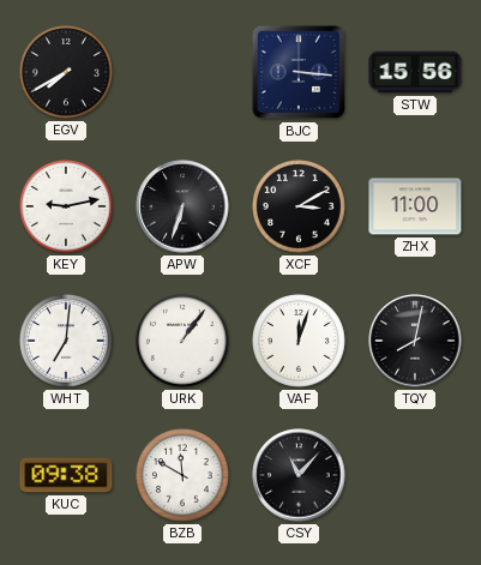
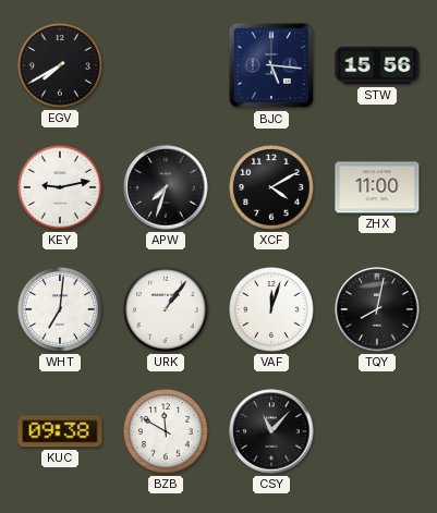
BJC: 3:16 -> 5:16 (271, 65)
APW: 6:33 -> 7:33 (166, 187)
XCF: 3:10 -> 4:10 (272, 188)
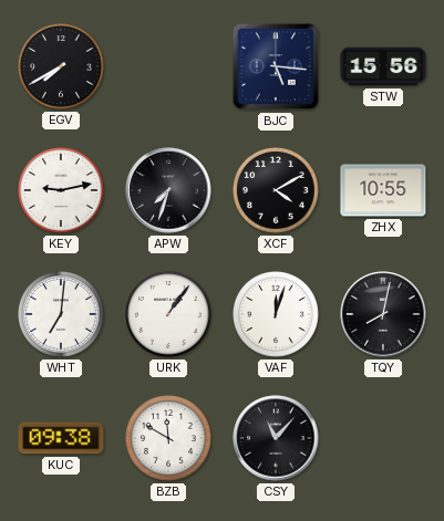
ZHX: 11:00 -> 10:55 (383, 190)
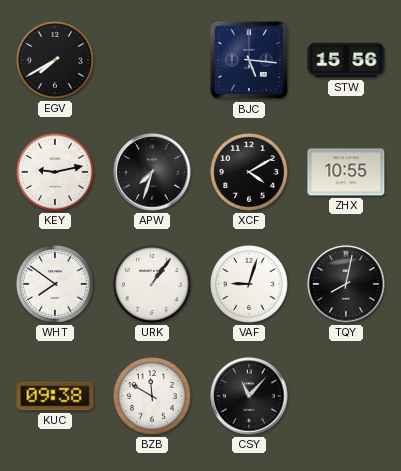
WHT: 7:01 -> 7:51 (56, 285)
VAF: 12:03 -> 9:03 (250, 285)
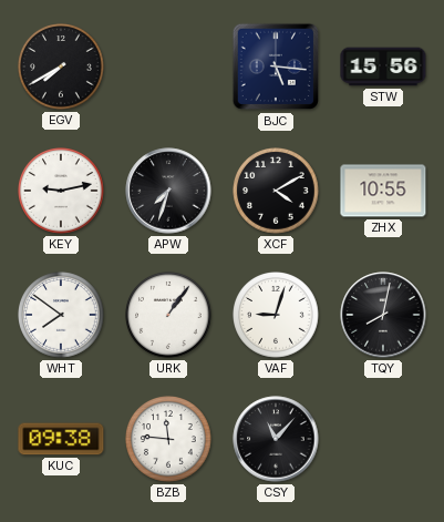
BZB: 11:50 -> 11:46 (169, 440)
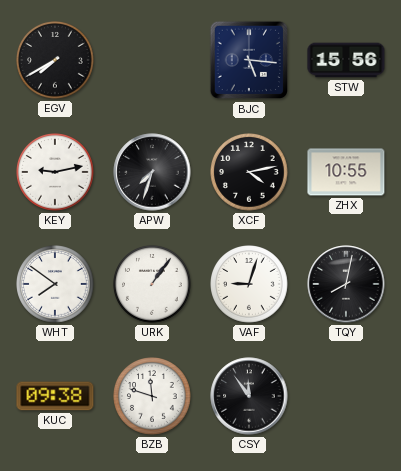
XCF: 4:10 -> 4:13 (250, 173)
BZB: 11:46 -> 11:48 (153, 397)
CSY: 11:07 -> 11:54 (249, 396)
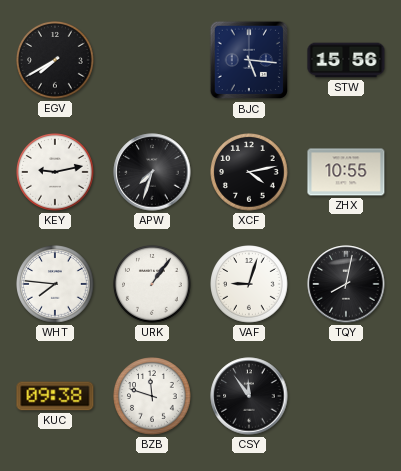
WHT: 7:51 -> 7:46 (56, 285)
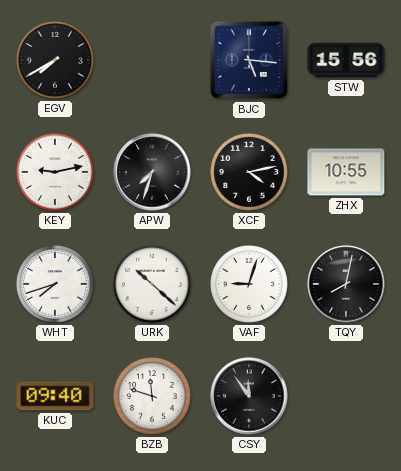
WHT: 7:46 -> 7:42 (56, 285)
URK: 1:06 -> 10:22 (153, 285)
KUC: 09:38 -> 09:40 (55, 396)
